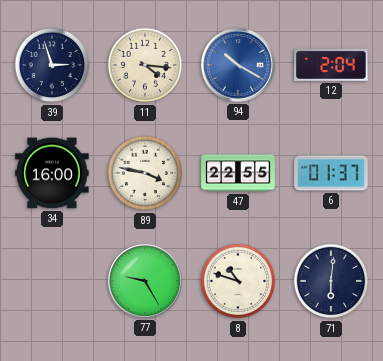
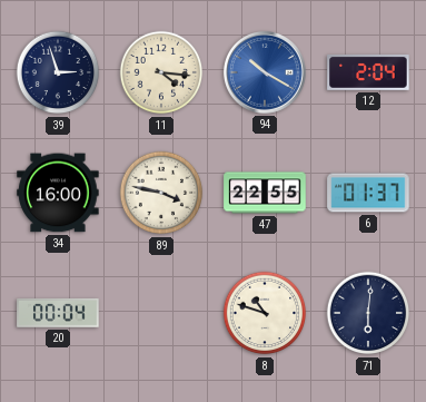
20: none -> 00:04 (58, 313)
77: 9:25 -> none (145, 281)
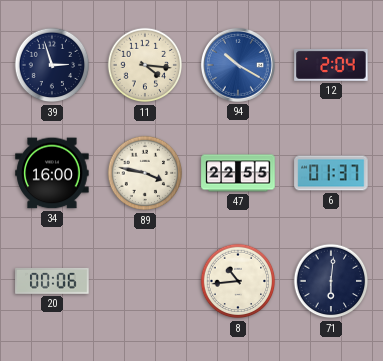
20: 00:04 -> 00:06 (52, 281)
8: 10:48 -> 10:44 (238, 281)
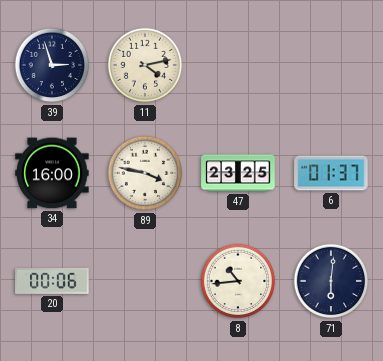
11: 4:16 -> 4:13 (145, 65)
94: 10:20 -> none (238, 65)
12: 2:04 -> none (331, 65)
47: 22:55 -> 23:25 (238, 173)
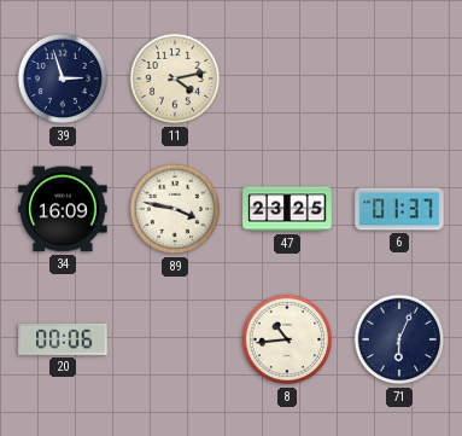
34: 16:00 -> 16:09 (63, 209)
71: 6:01 -> 6:04 (399, 339)
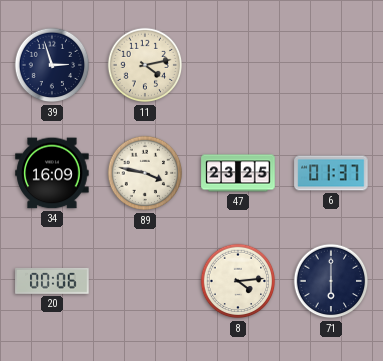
8: 10:44 -> 4:14 (238, 281)
71: 6:04 -> 6:00 (331, 281)
